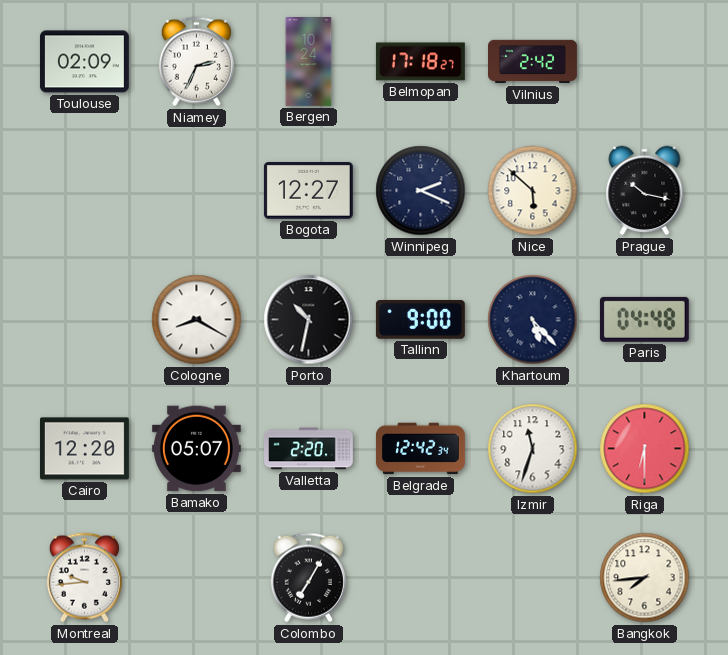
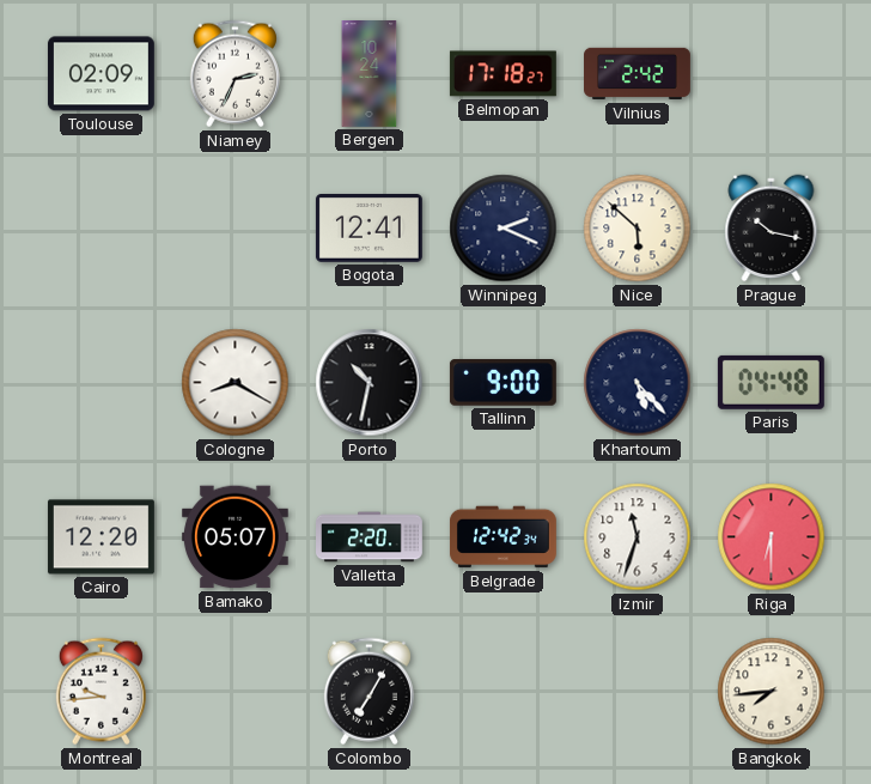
Bogota: 12:27 -> 12:41 (368, 229)
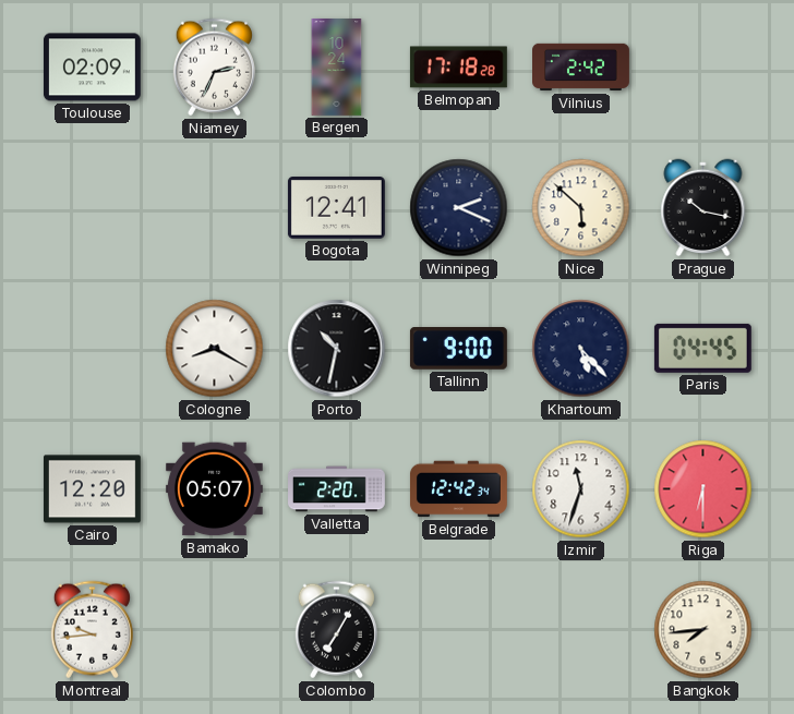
Belmopan: 17:18:27 -> 17:18:28 (458, 68)
Paris: 04:48 -> 04:45 (702, 348)
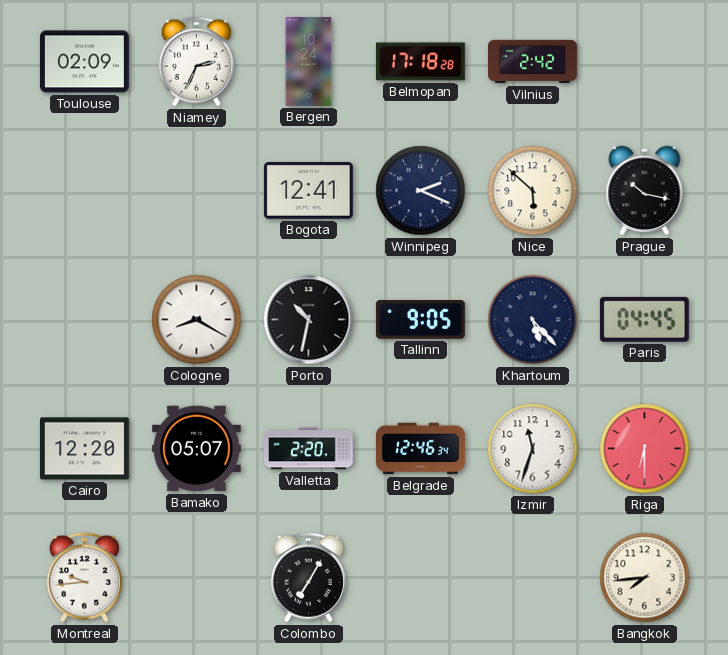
Tallinn: 9:00 -> 9:05 (420, 320)
Belgrade: 12:42 -> 12:46 (420, 449)
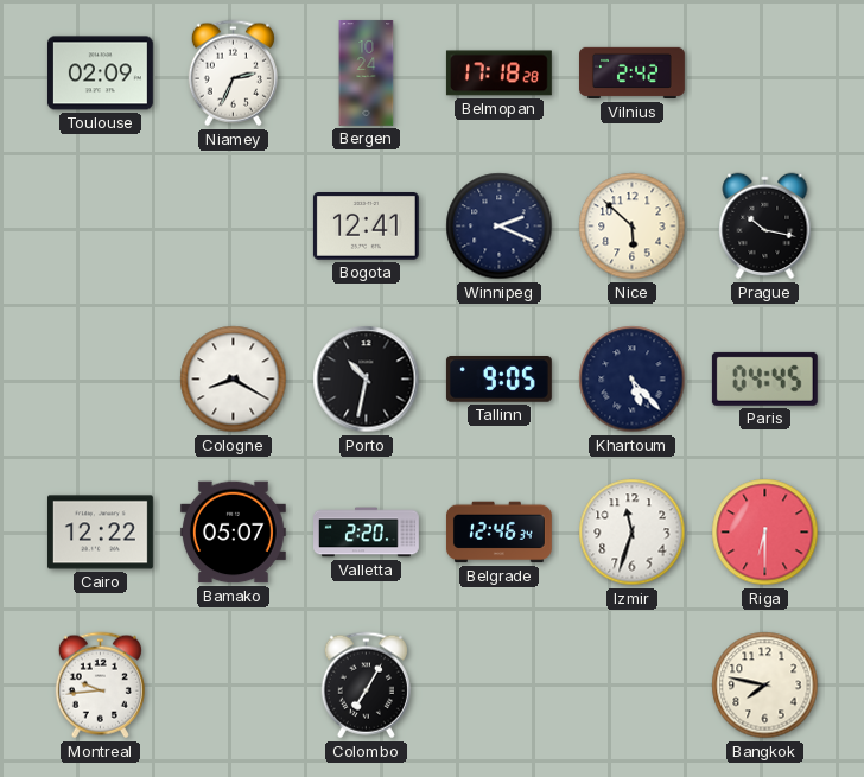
Cairo: 12:20 -> 12:22 (100, 533)
Bangkok: 7:44 -> 7:47 (765, 686)
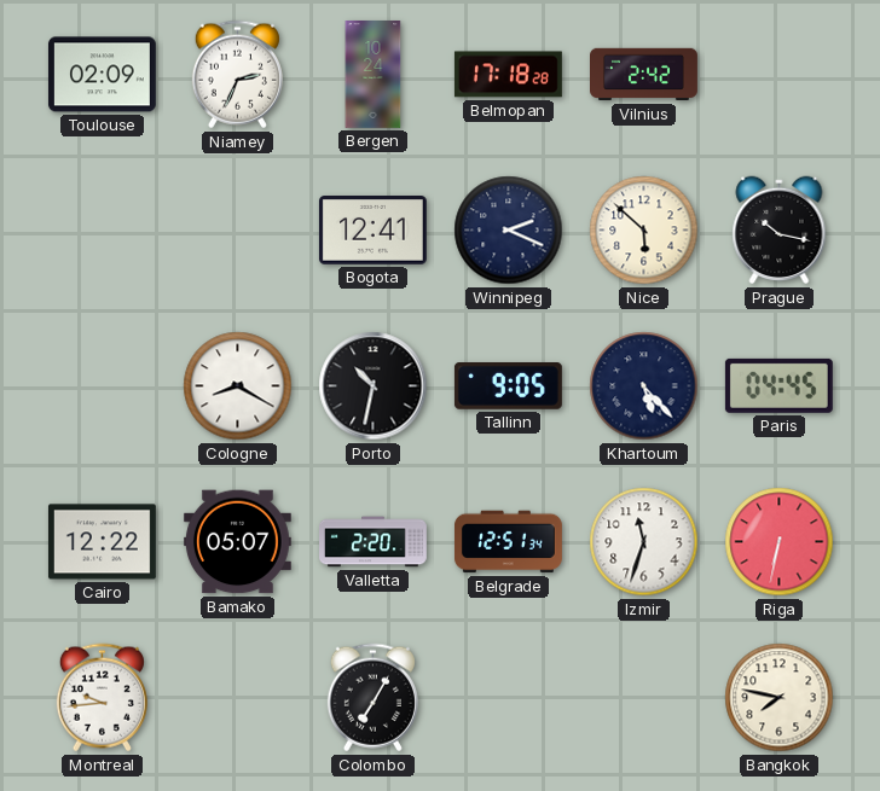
Belgrade: 12:46 -> 12:51 (508, 542)
Riga: 6:30 -> 6:32 (780, 542)
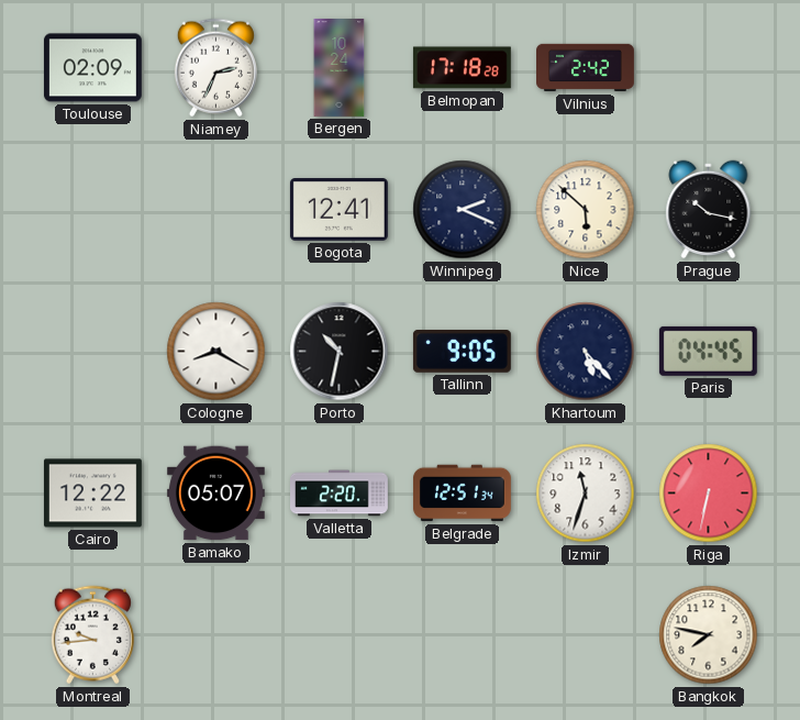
Colombo: 7:05 -> none (372, 698)
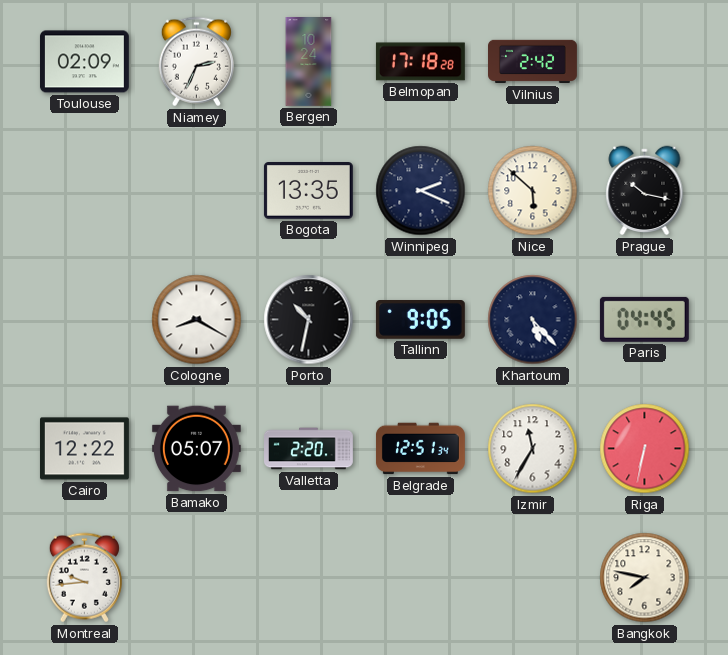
Bogota: 12:41 -> 13:35 (308, 191)
Izmir: 11:33 -> 11:35 (533, 449)
